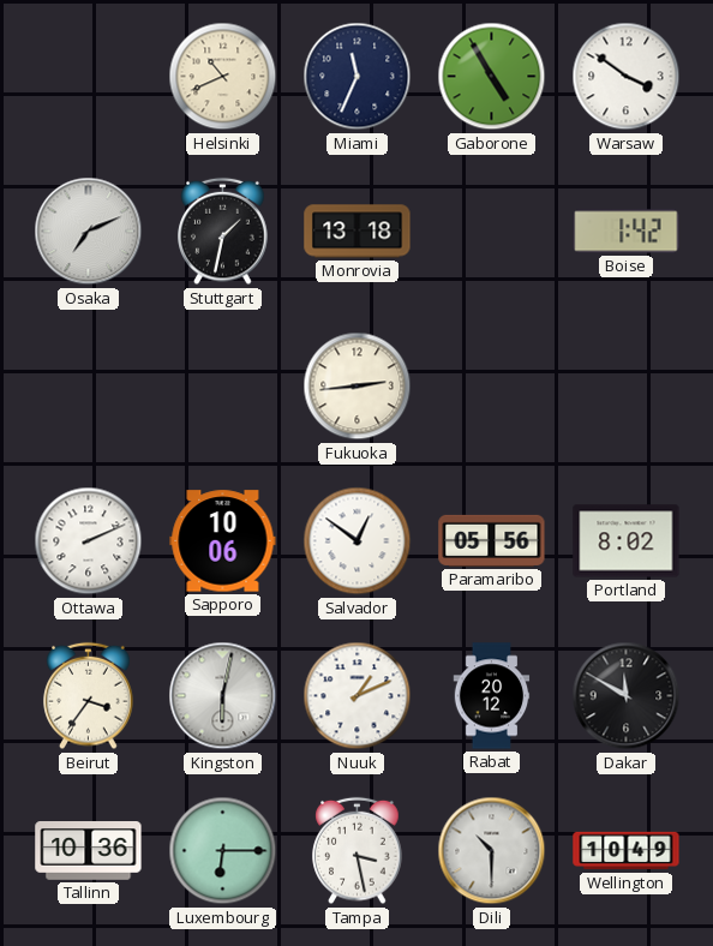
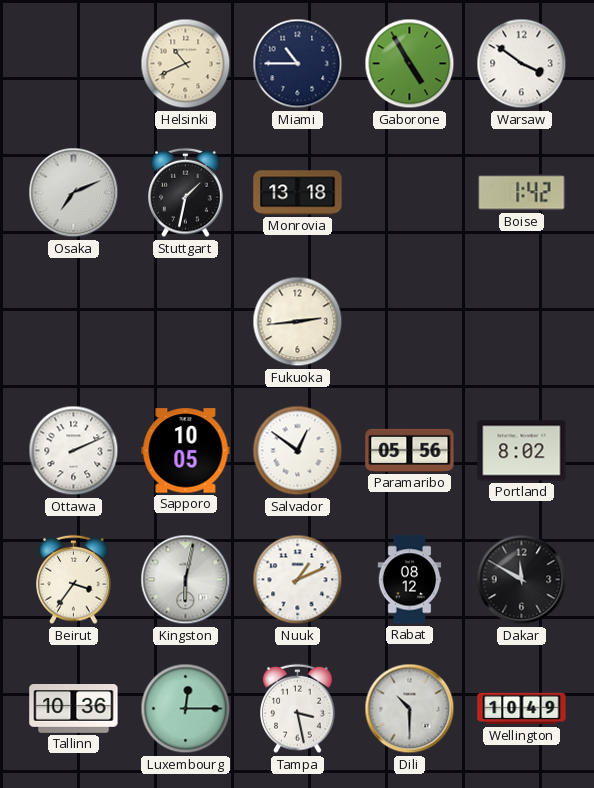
Miami: 11:34 -> 10:45 (298, 64)
Sapporo: 10:06 -> 10:05 (186, 451)
Rabat: 20:12 -> 08:12 (410, 580)
Luxembourg: 6:15 -> 12:15 (186, 709)
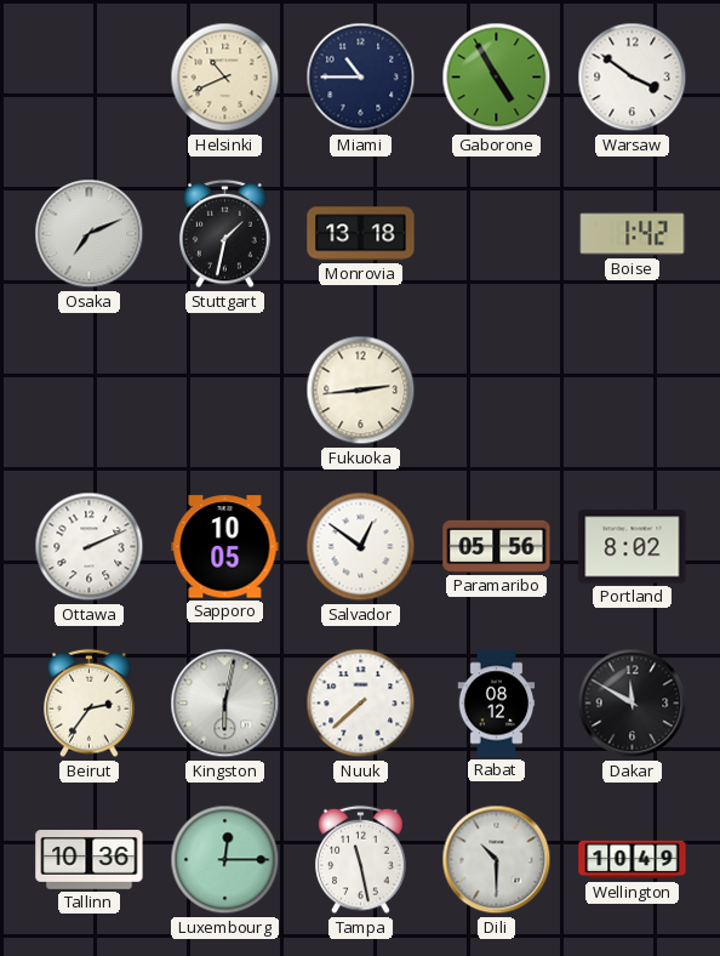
Beirut: 3:36 -> 2:36 (90, 704)
Nuuk: 1:11 -> 7:38 (361, 704)
Tampa: 3:28 -> 11:28 (361, 860)
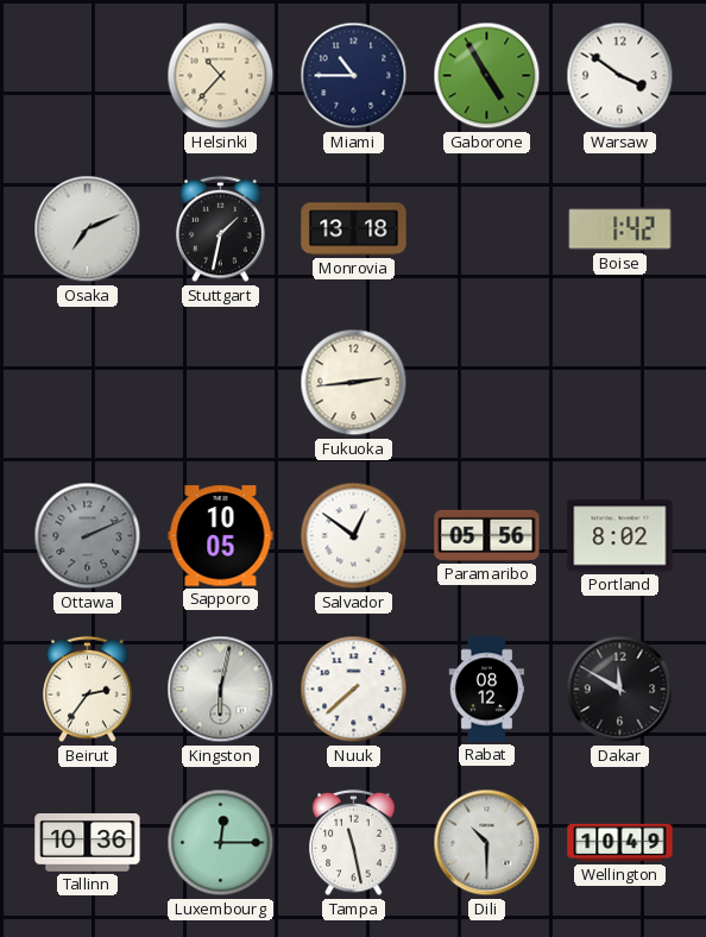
Helsinki: 10:41 -> 10:37 (221, 76)
Ottawa dial: white -> grey (88, 536)
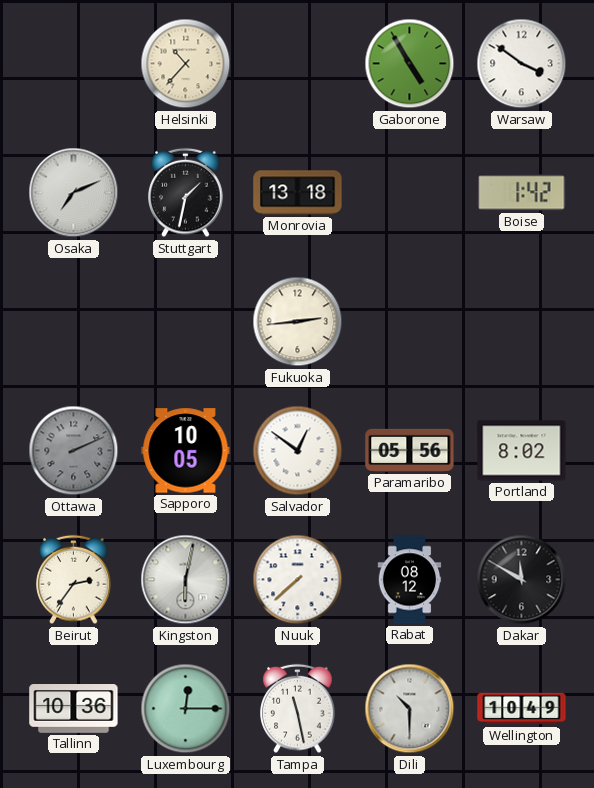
Miami: 10:45 -> none (354, 76)
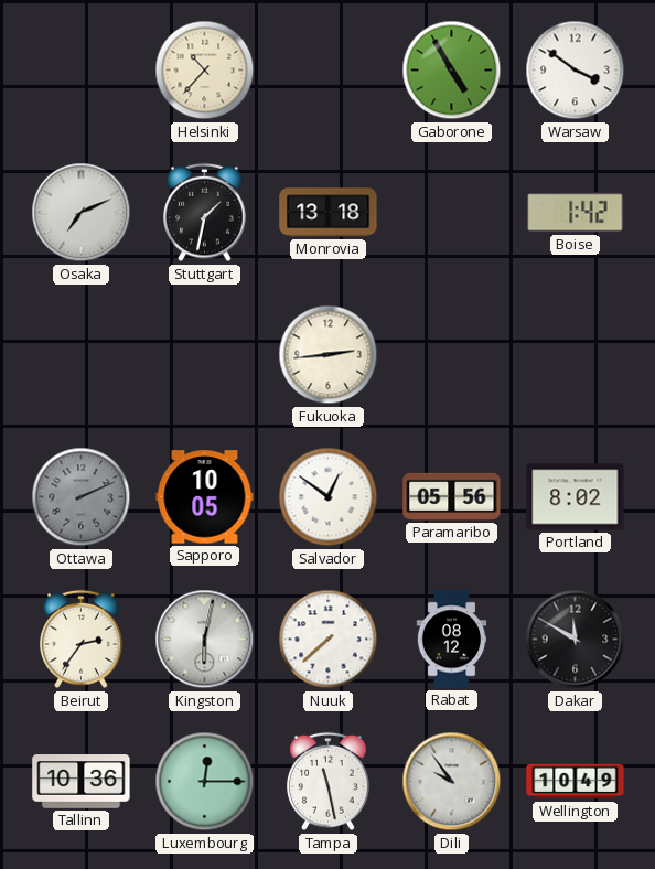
Dili: 10:30 -> 9:54 (452, 782)
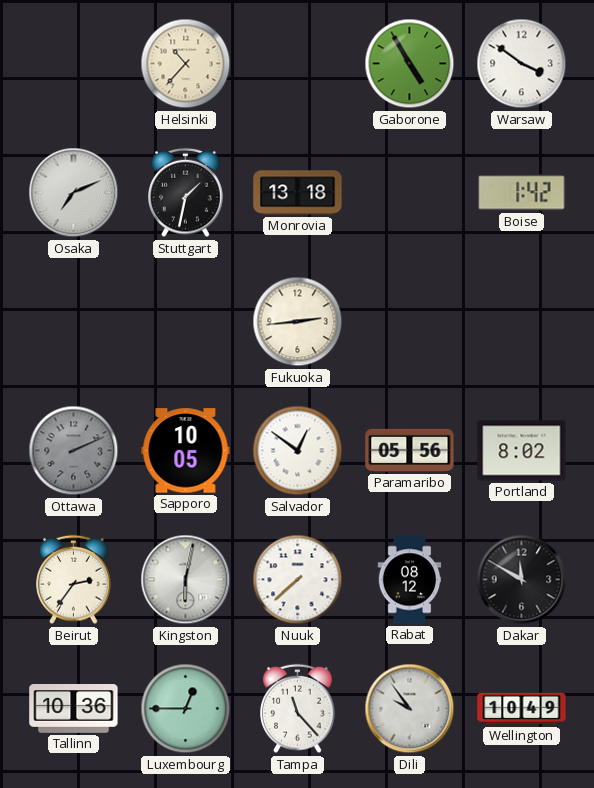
Luxembourg: 12:15 -> 12:45 (186, 709)
Tampa: 11:28 -> 11:23 (298, 709)
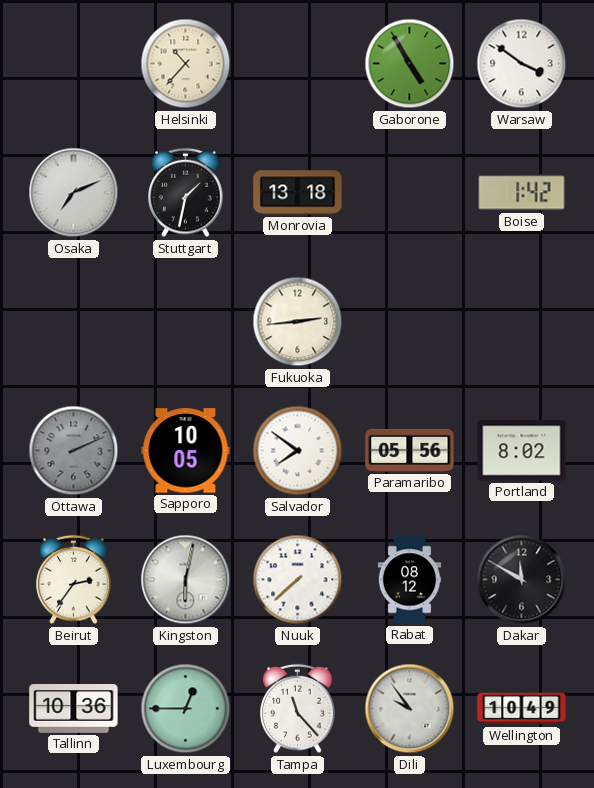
Salvador: 12:51 -> 7:51 (298, 451)
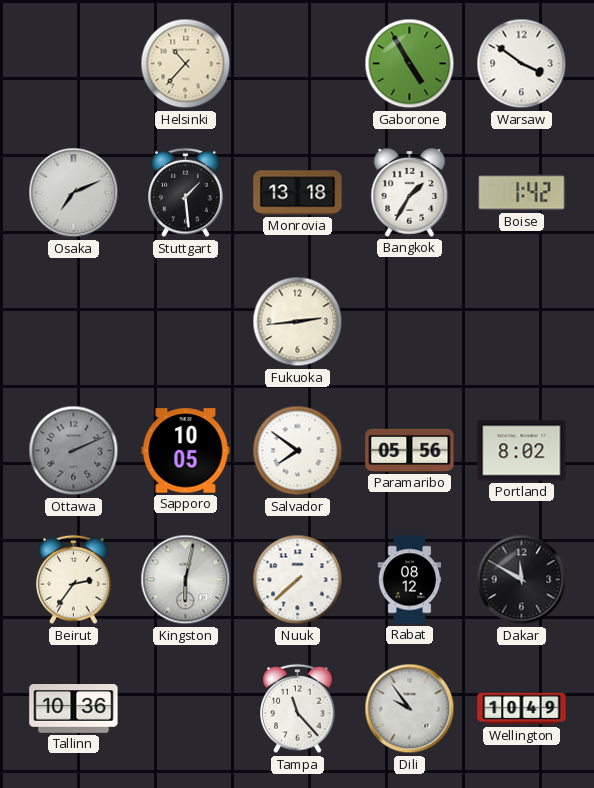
Stuttgart: 1:32 -> 1:29 (186, 193)
Bangkok: none -> 1:35 (410, 193)
Luxembourg: 12:45 -> none (186, 709)
